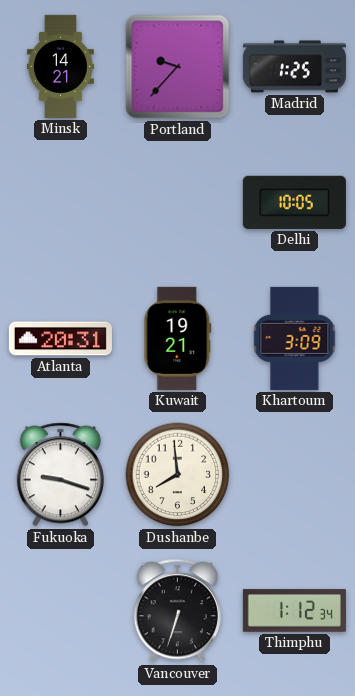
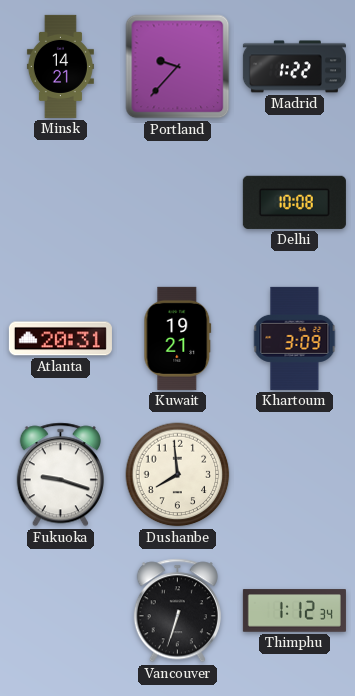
Madrid: 1:25 -> 1:22 (294, 67)
Delhi: 10:05 -> 10:08 (294, 202)
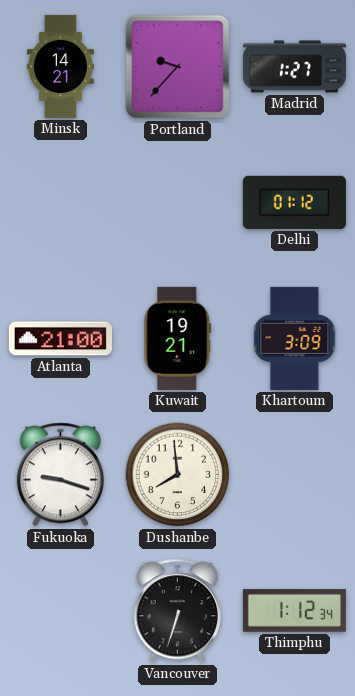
Madrid: 1:22 -> 1:27 (294, 67)
Delhi: 10:08 -> 01:12 (294, 202)
Atlanta: 20:31 -> 21:00 (60, 339)
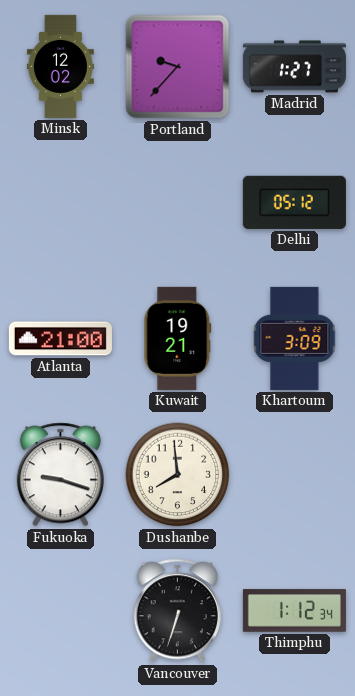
Minsk: 14:21 -> 12:02 (60, 66)
Delhi: 01:12 -> 05:12 (294, 202)
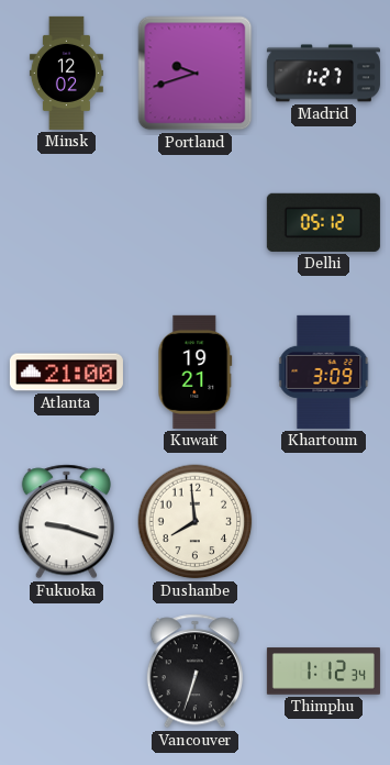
Portland: 9:37 -> 9:42 (196, 74)
